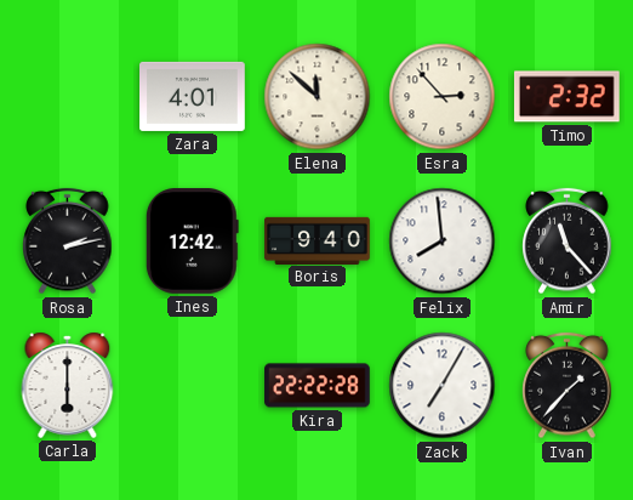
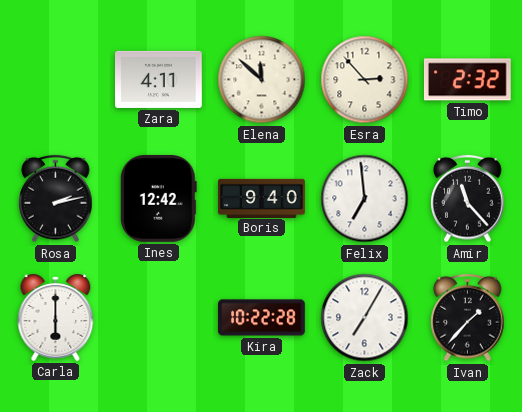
Zara: 4:01 -> 4:11 (159, 79)
Felix: 7:59 -> 6:59 (365, 199)
Kira: 22:22 -> 10:22 (262, 318)
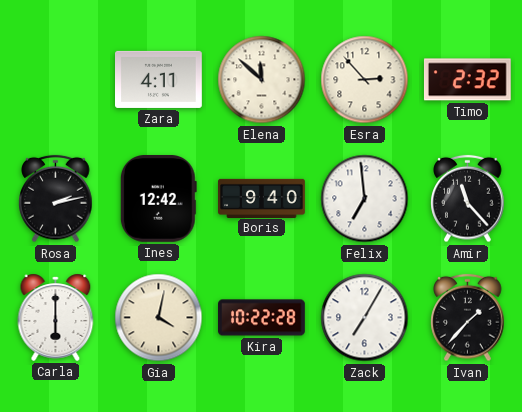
Gia: none -> 4:02 (159, 318)
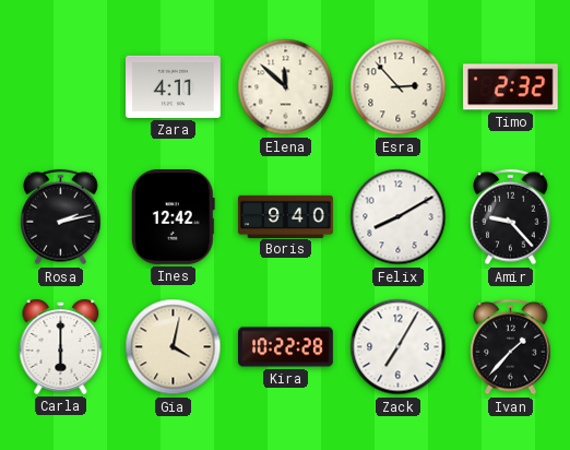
Felix: 6:59 -> 8:10 (399, 217)
Amir: 11:23 -> 9:23 (511, 217)
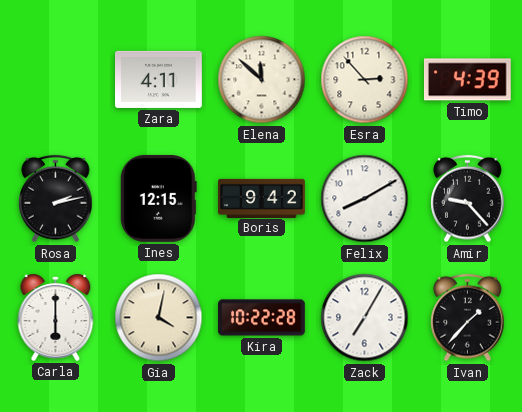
Timo: 2:32 -> 4:39 (467, 80)
Ines: 12:42 -> 12:15 (158, 199)
Boris: 9:40 -> 9:42 (262, 198)
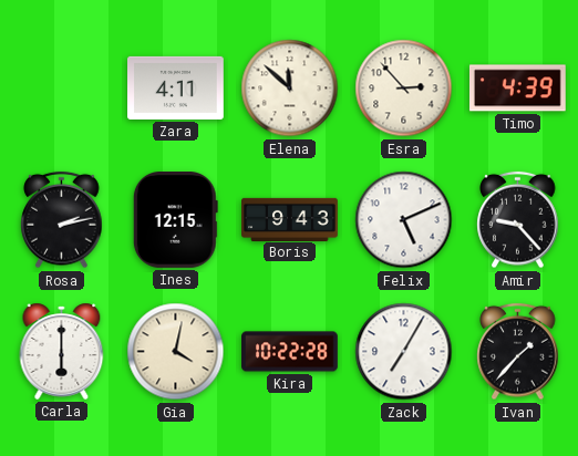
Boris: 9:42 -> 9:43 (290, 219)
Felix: 8:10 -> 5:11 (404, 220)
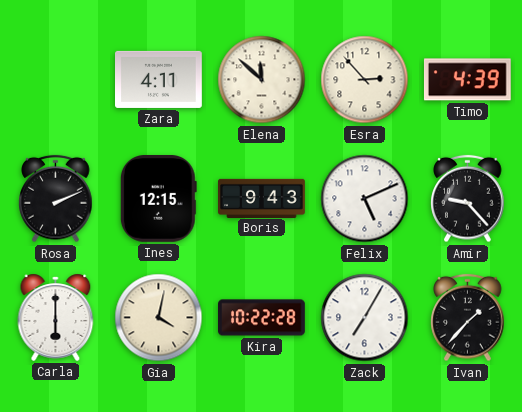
Rosa: 2:13 -> 2:11 (56, 199)
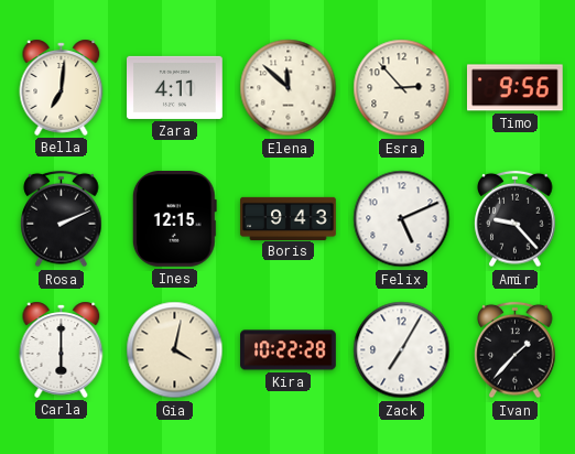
Bella: none -> 7:01 (62, 87)
Timo: 4:39 -> 9:56 (514, 88)
